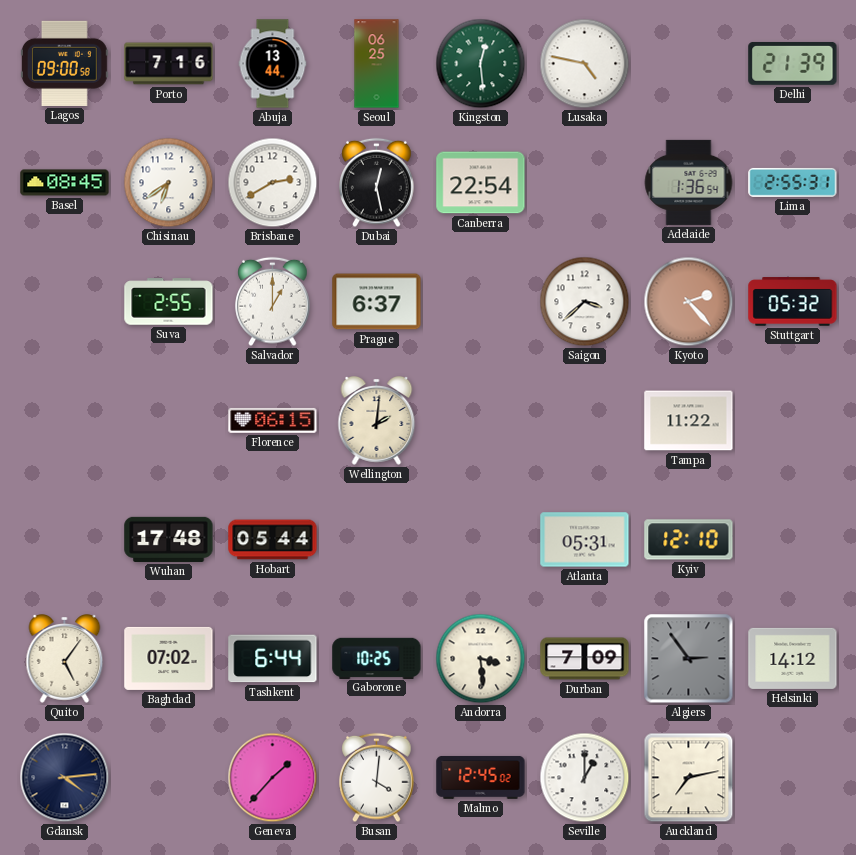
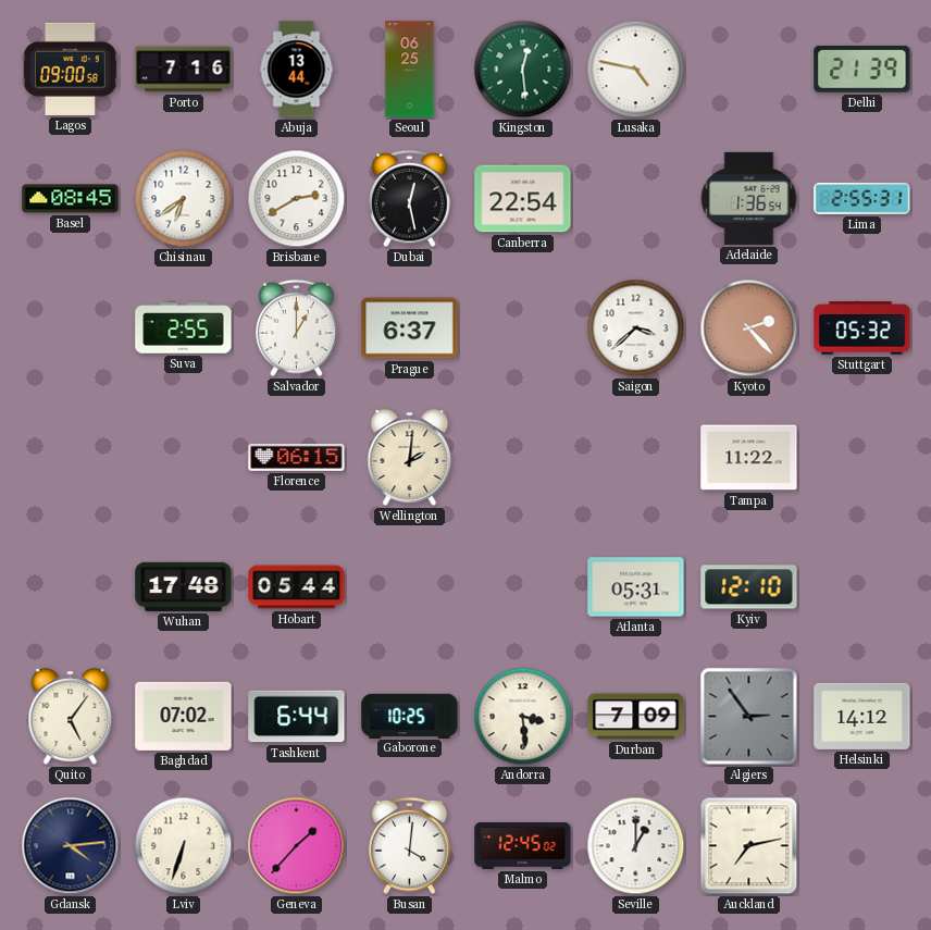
Lviv: none -> 6:33 (184, 846)
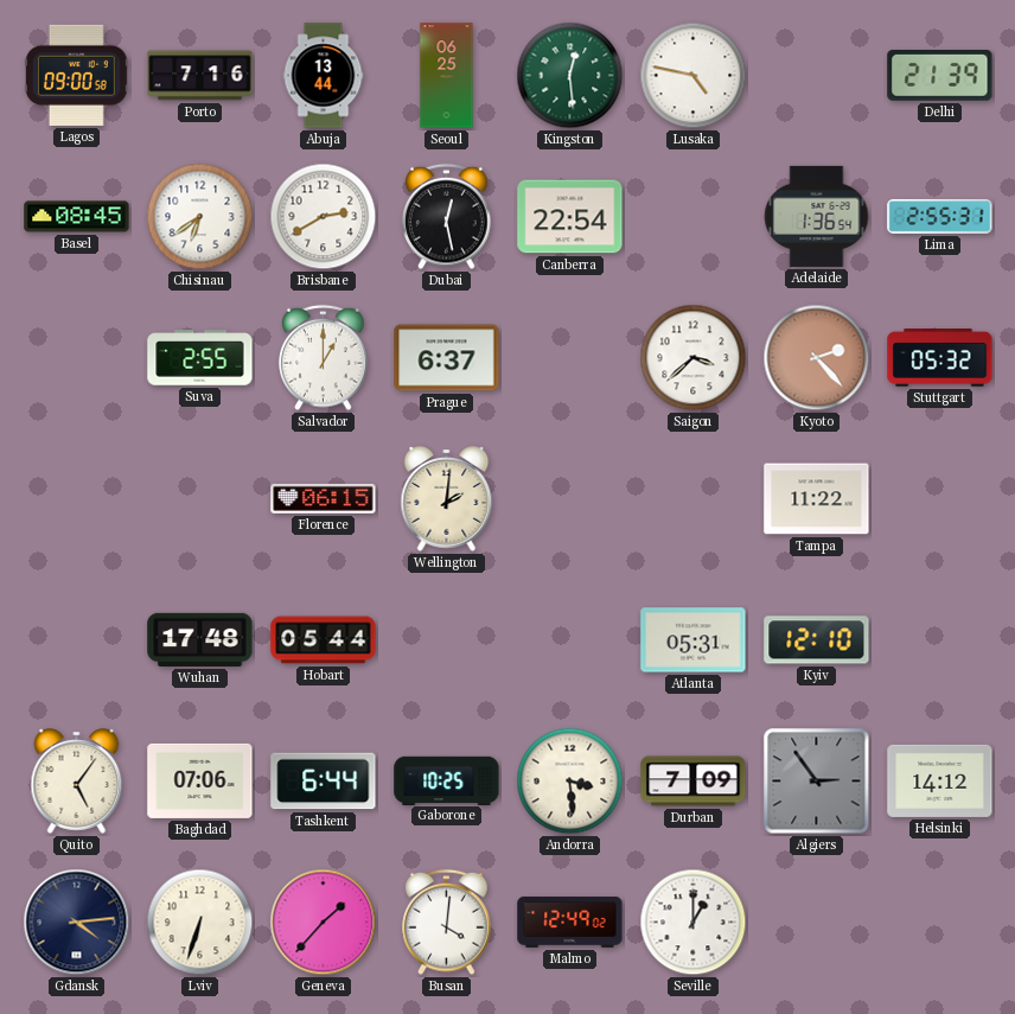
Baghdad: 07:02 -> 07:06 (200, 780)
Malmo: 12:45 -> 12:49 (570, 921)
Auckland: 7:13 -> none (749, 846)
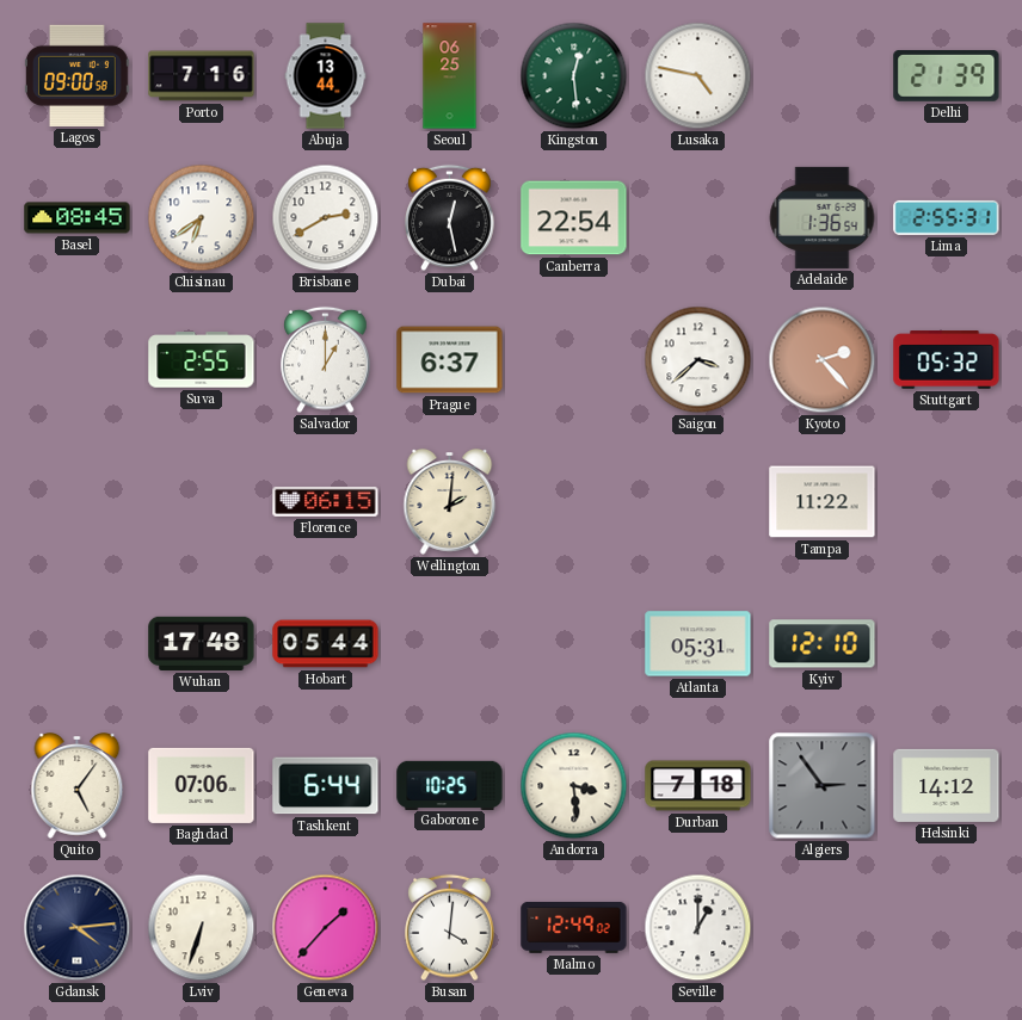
Durban: 7:09 -> 7:18 (698, 786)
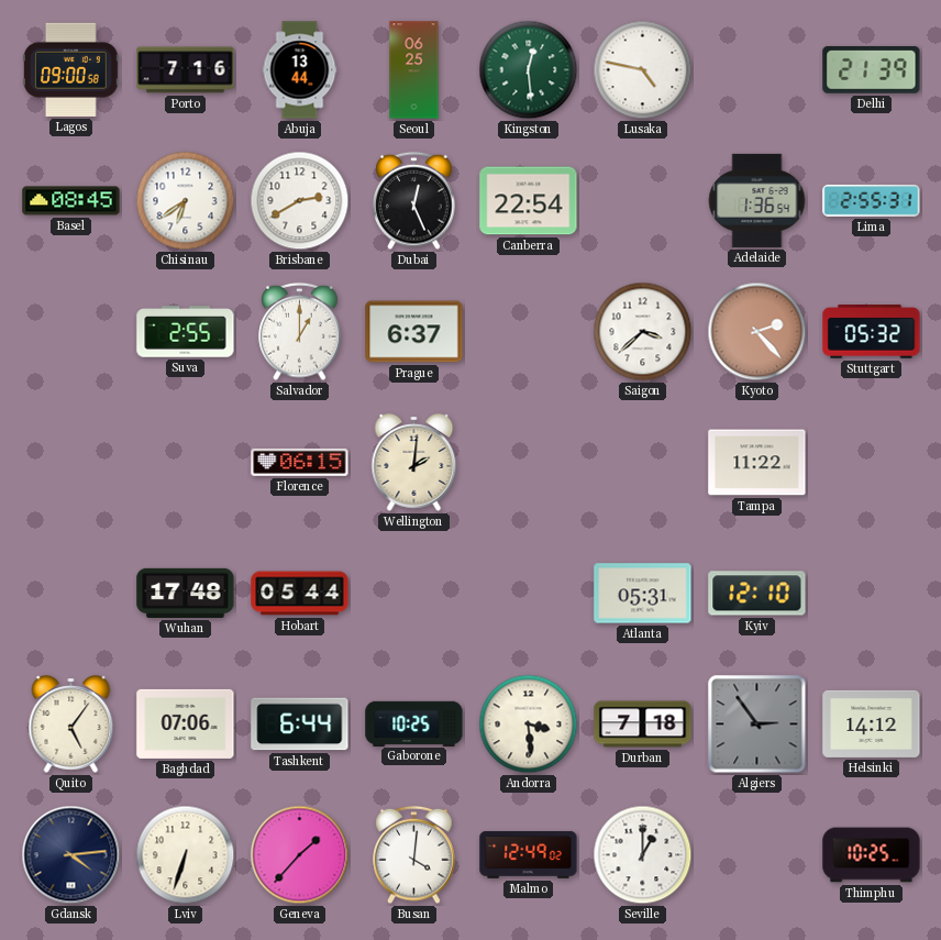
Dubai: 12:28 -> 12:26 (414, 201)
Thimphu: none -> 10:25 (872, 855)
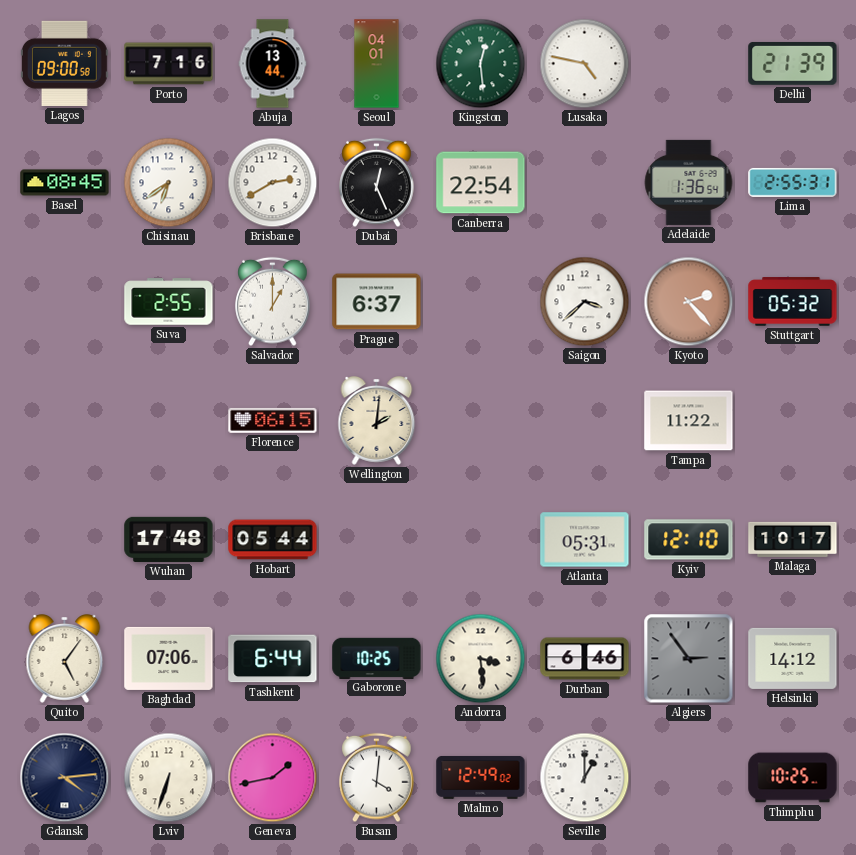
Seoul: 06:25 -> 04:01 (377, 64)
Malaga: none -> 10:17 (793, 539)
Durban: 7:18 -> 6:46 (585, 659)
Geneva: 1:37 -> 1:43 (273, 778)
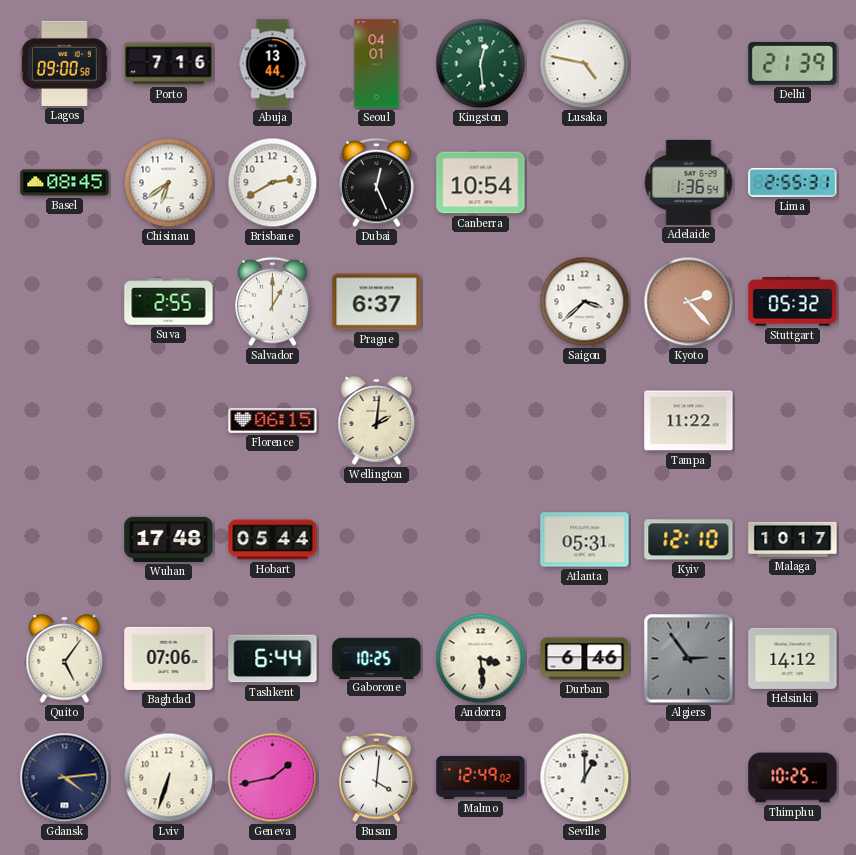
Canberra: 22:54 -> 10:54 (481, 183)
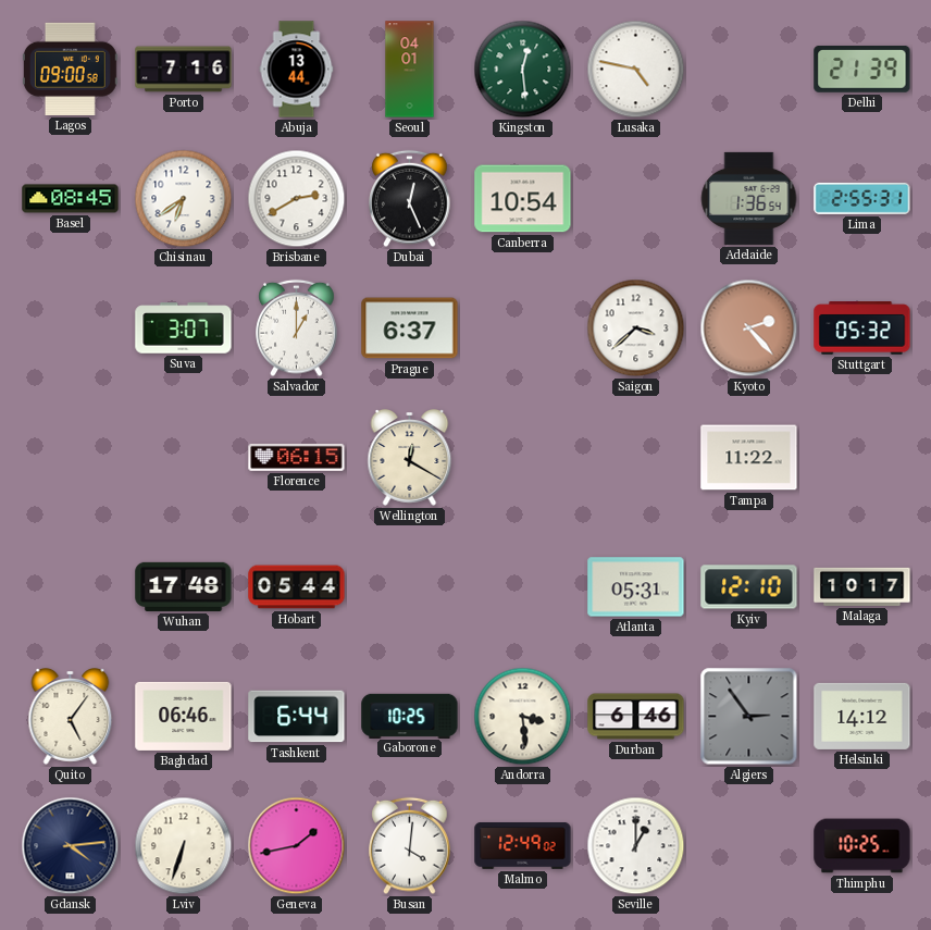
Suva: 2:55 -> 3:07 (184, 328)
Wellington: 2:01 -> 12:20 (410, 458)
Baghdad: 07:06 -> 06:46 (184, 716)
